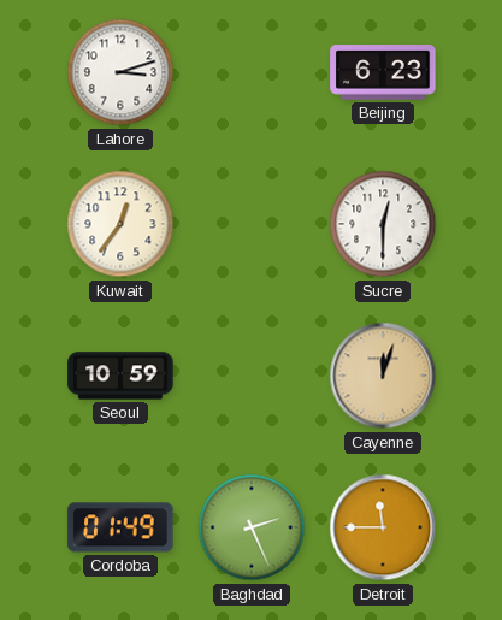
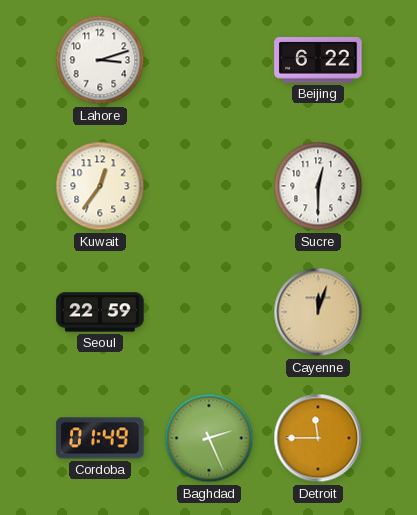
Beijing: 6:23 -> 6:22 (318, 60)
Seoul: 10:59 -> 22:59 (100, 312)
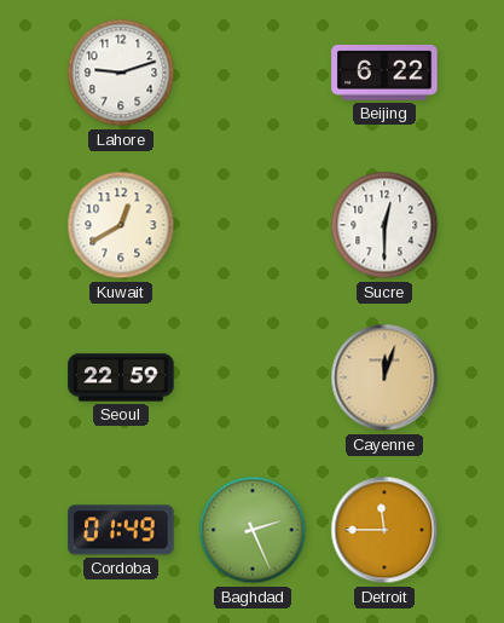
Lahore: 3:12 -> 9:12 (121, 73)
Kuwait: 12:36 -> 12:40 (121, 225)
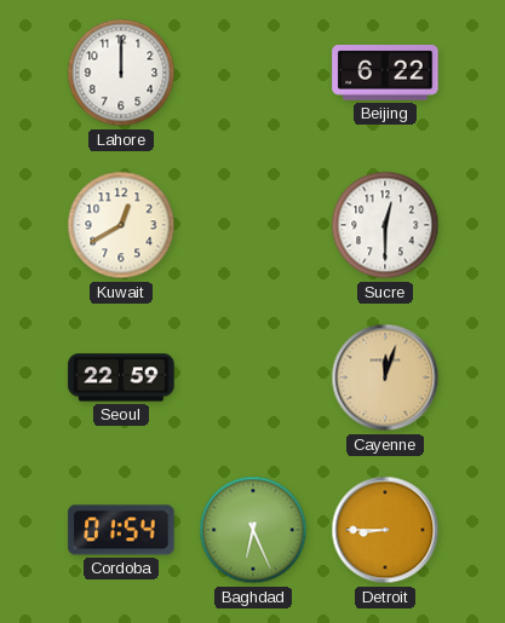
Lahore: 9:12 -> 12:00 (121, 73)
Cordoba: 01:49 -> 01:54 (121, 530)
Baghdad: 2:26 -> 6:26 (253, 530)
Detroit: 11:45 -> 8:45 (385, 530)
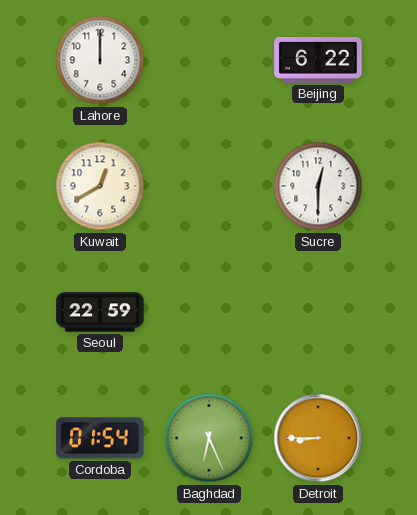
Cayenne: 12:03 -> none (385, 377)
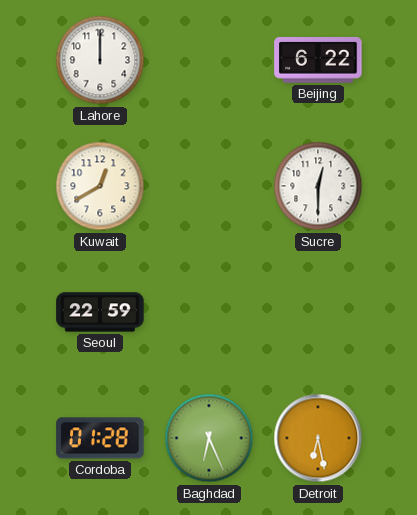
Cordoba: 01:54 -> 01:28 (100, 438)
Detroit: 8:45 -> 6:28 (318, 438)
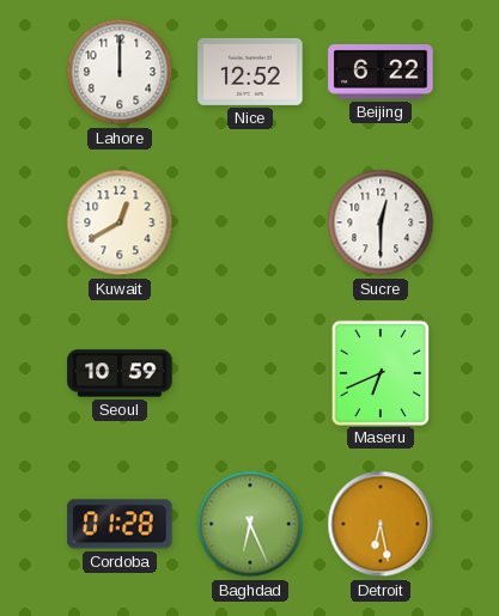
Nice: none -> 12:52 (250, 72)
Seoul: 22:59 -> 10:59 (120, 373)
Maseru: none -> 6:41 (379, 372)
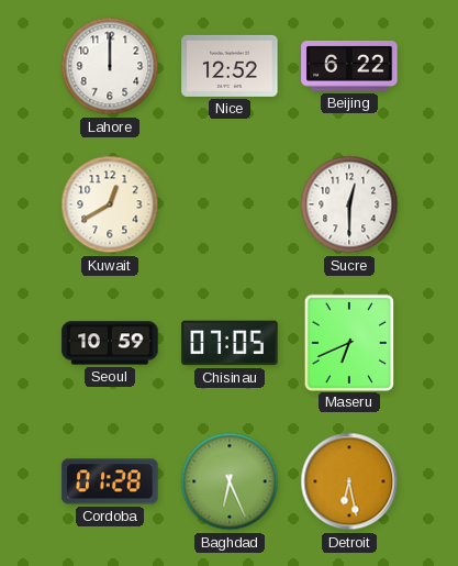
Chisinau: none -> 07:05 (230, 343)
